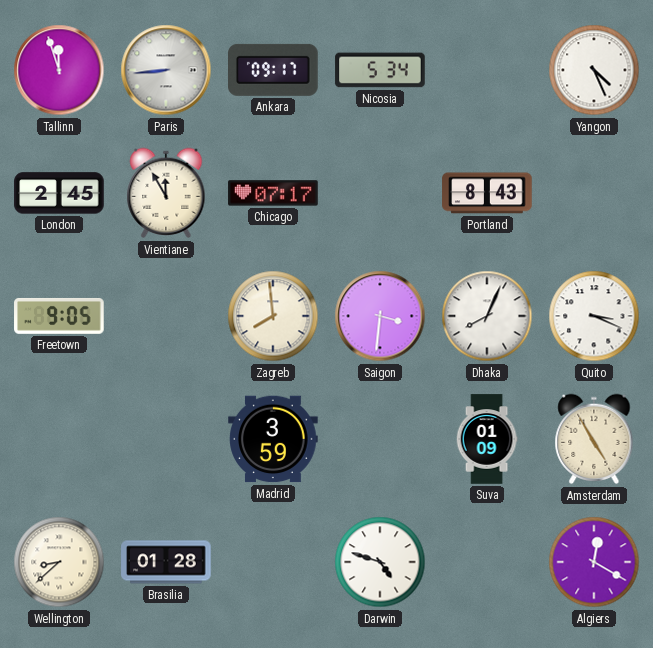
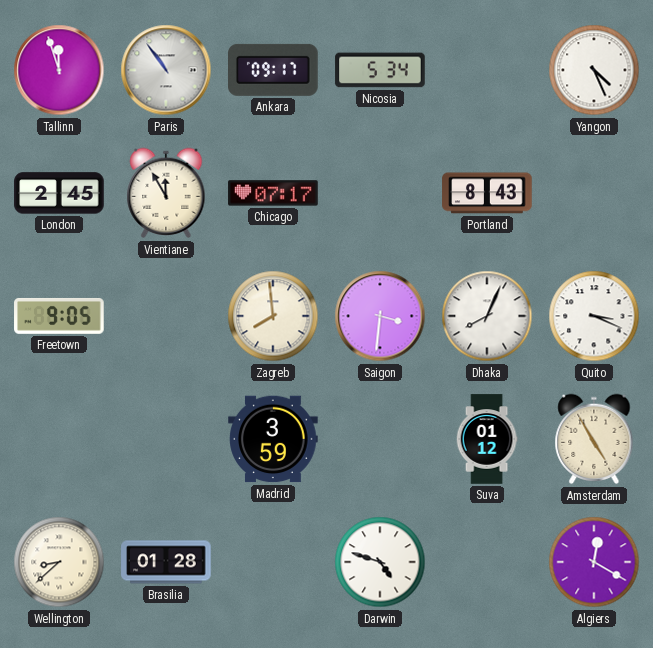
Paris: 8:44 -> 10:54 (166, 70)
Suva: 01:09 -> 01:12 (487, 439)
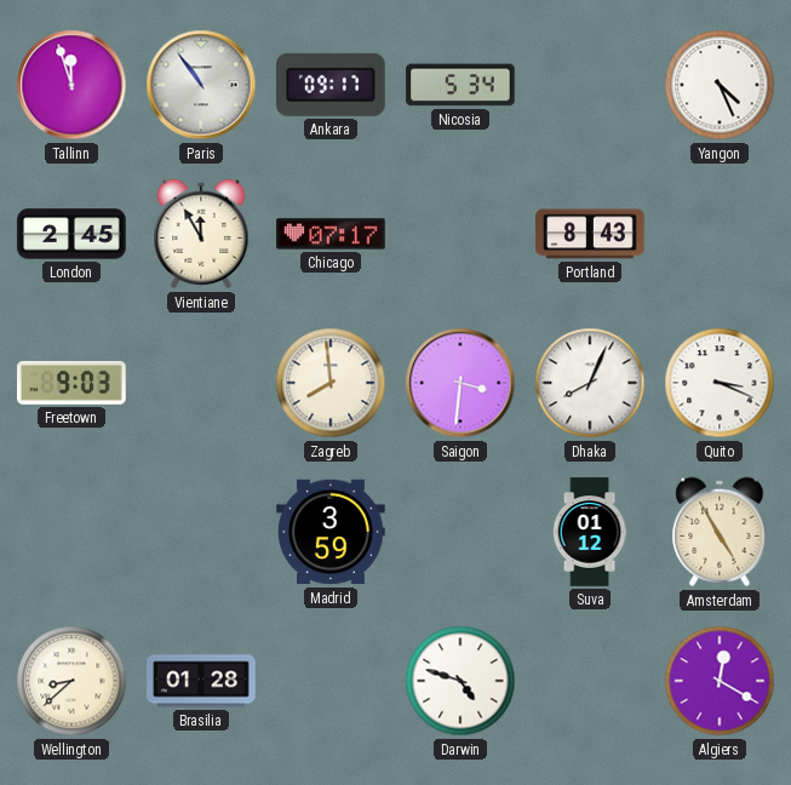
Freetown: 9:05 -> 9:03 (71, 383)
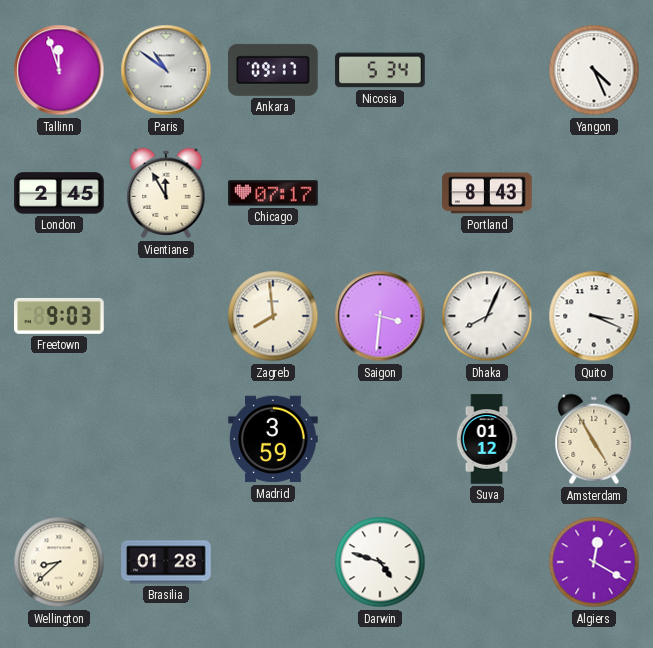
Paris: 10:54 -> 10:51 (166, 70)
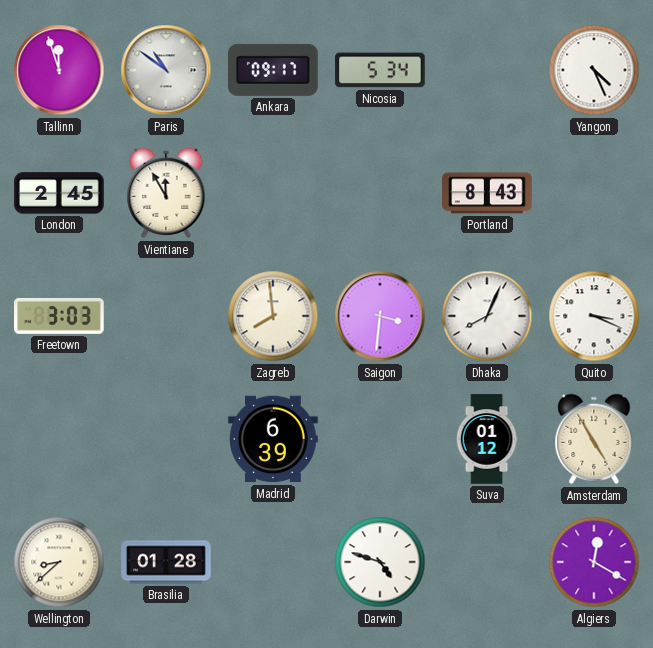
Chicago: 07:17 -> none (273, 193)
Freetown: 9:03 -> 3:03 (59, 316)
Madrid: 3:59 -> 6:39 (273, 439)
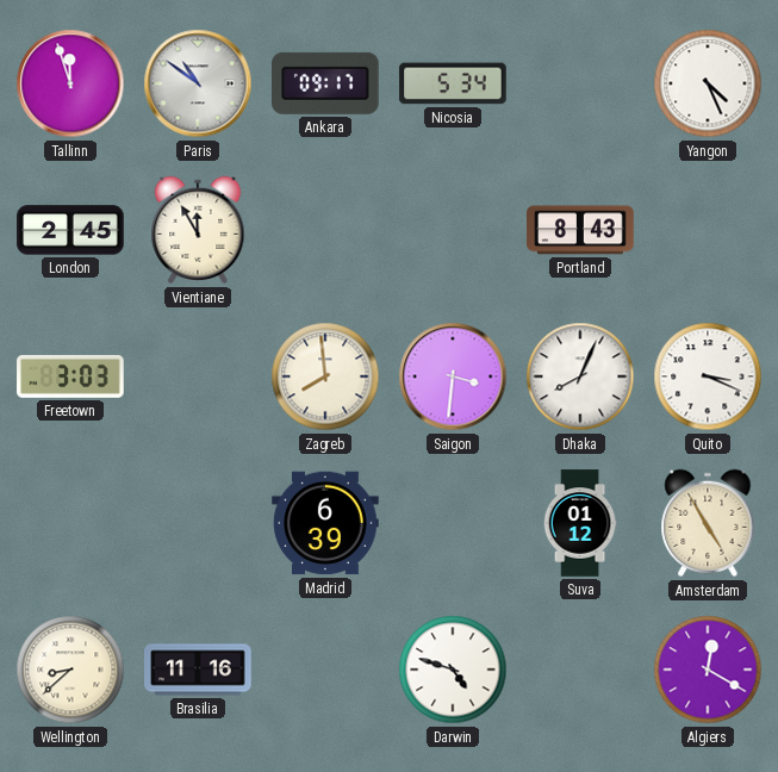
Brasilia: 01:28 -> 11:16 (198, 670)
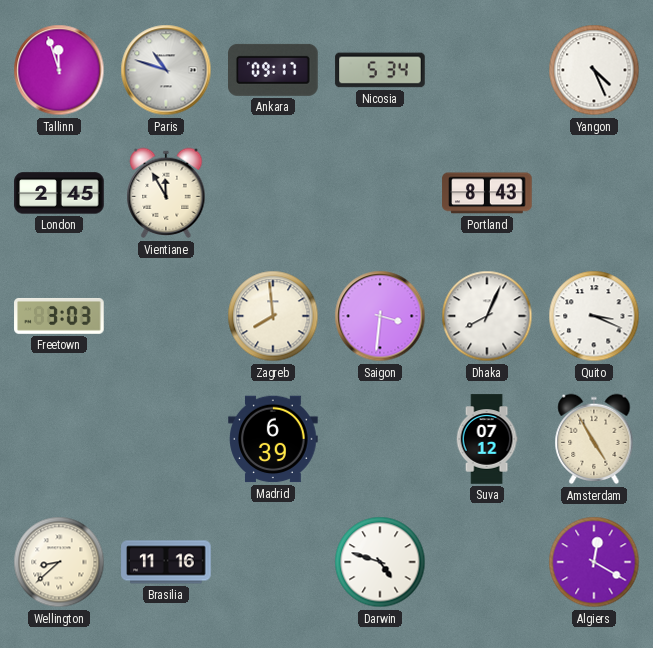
Paris: 10:51 -> 10:48 (166, 70)
Suva: 01:12 -> 07:12 (487, 439)
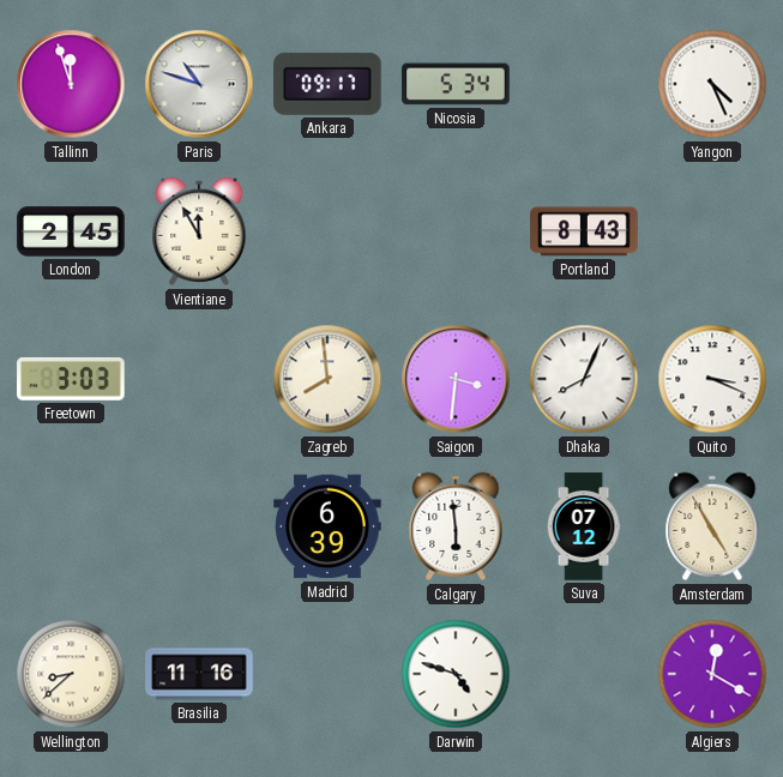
Calgary: none -> 5:59 (456, 526)
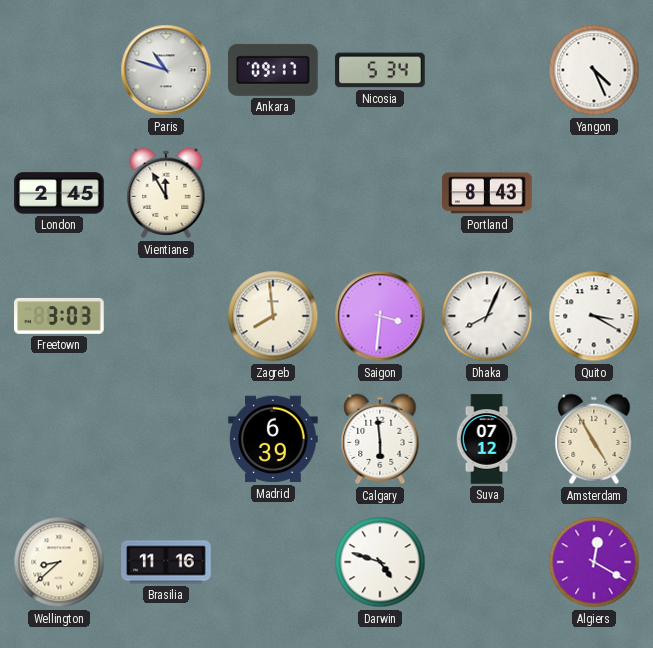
Tallinn: 11:57 -> none (71, 84)
Quito: 3:19 -> 3:20 (594, 316)
